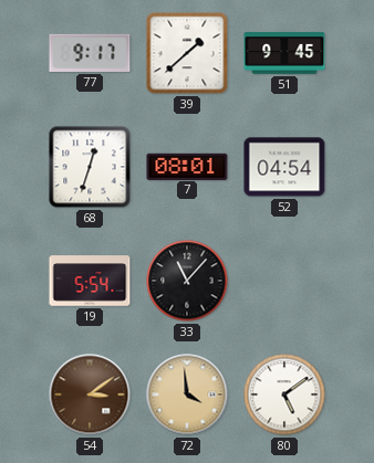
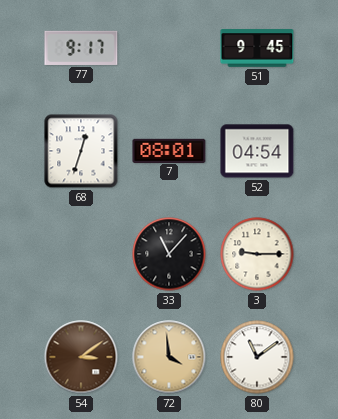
39: 1:38 -> none (187, 53)
19: 5:54 -> none (90, 281)
3: none -> 9:15 (257, 254)
80: 5:09 -> 11:09 (257, 357)
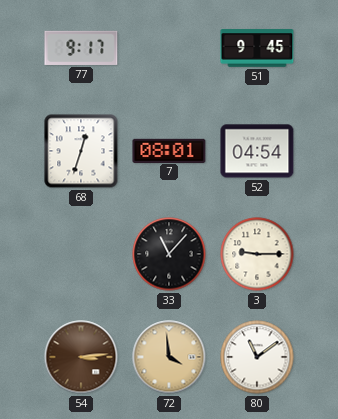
54: 3:09 -> 3:14 (81, 357)
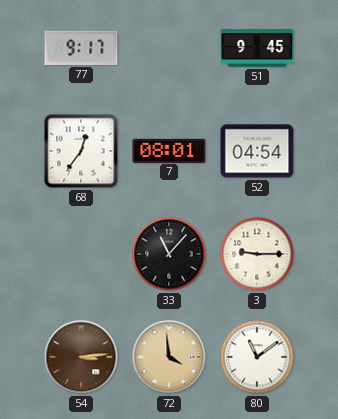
68: 12:33 -> 12:36 (81, 151)
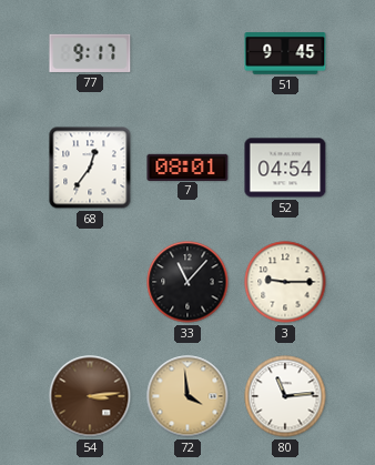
80: 11:09 -> 11:14 (285, 396)
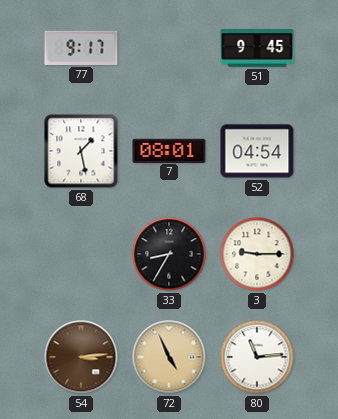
68: 12:36 -> 1:28 (81, 151)
33: 11:07 -> 8:35 (169, 254)
72: 3:59 -> 4:56 (169, 357)
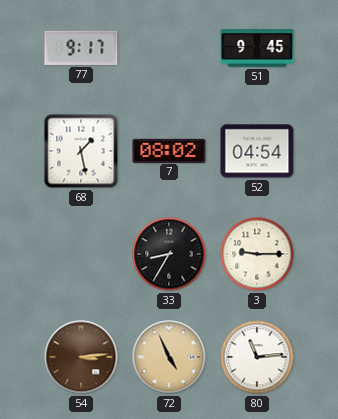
7: 08:01 -> 08:02 (169, 150)
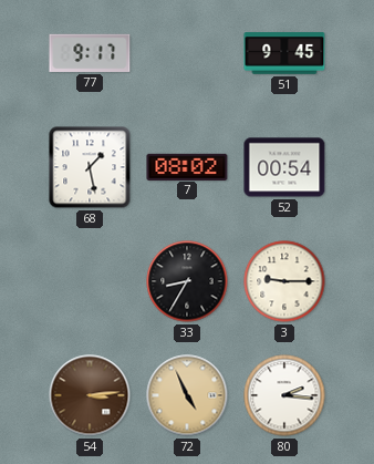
52: 04:54 -> 00:54 (284, 167)
80: 11:14 -> 2:16 (284, 395)
